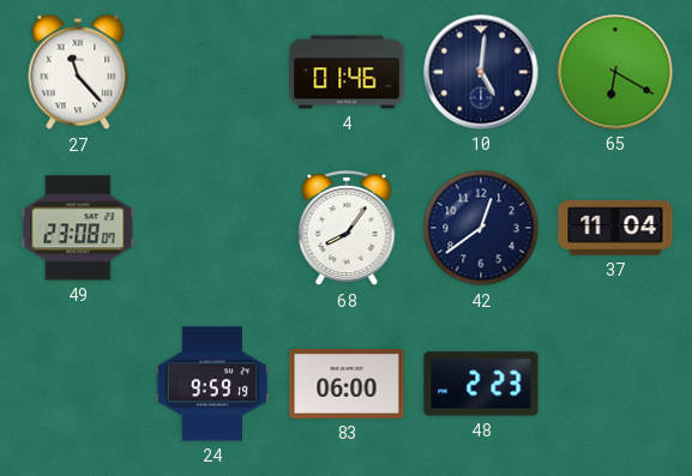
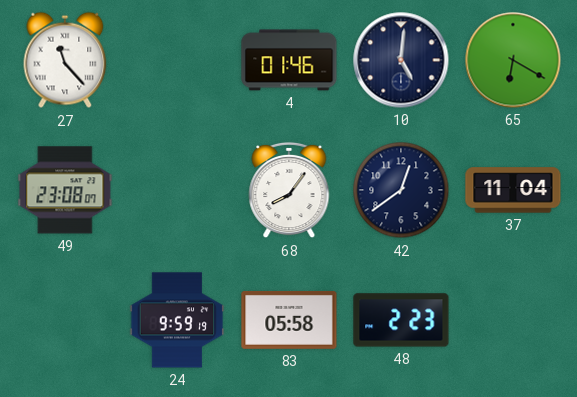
83: 06:00 -> 05:58 (289, 320)
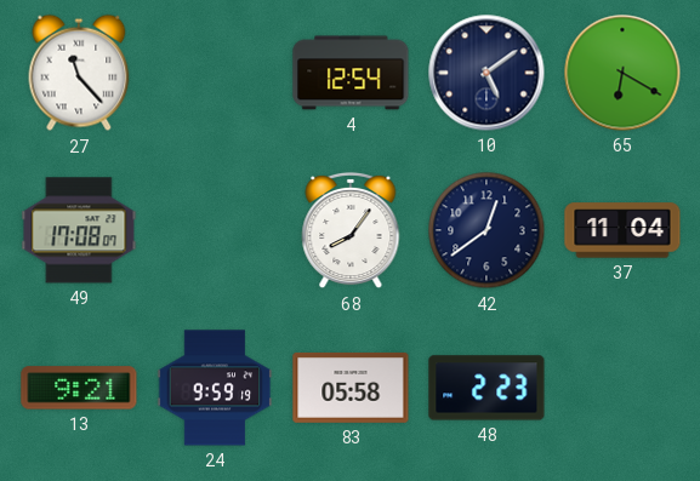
4: 01:46 -> 12:54 (351, 73)
10: 5:01 -> 5:09 (486, 73)
49: 23:08 -> 17:08 (79, 230)
13: none -> 9:21 (79, 388)
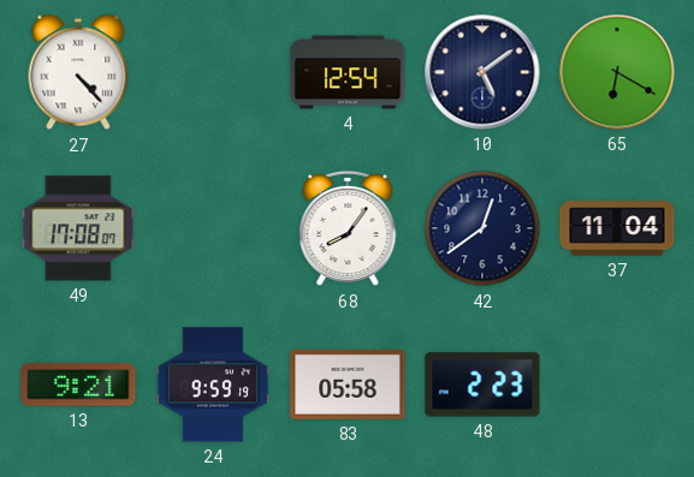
27: 11:23 -> 4:23 (78, 72)
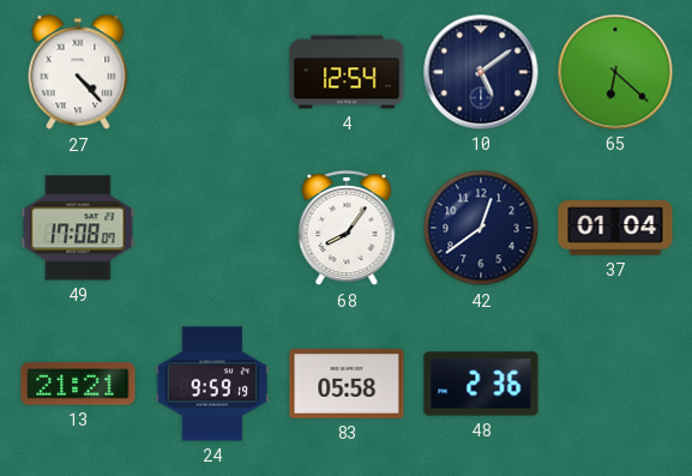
65: 6:20 -> 6:22 (615, 72)
37: 11:04 -> 01:04 (615, 228)
13: 9:21 -> 21:21 (78, 384)
48: 2:23 -> 2:36 (481, 384)
